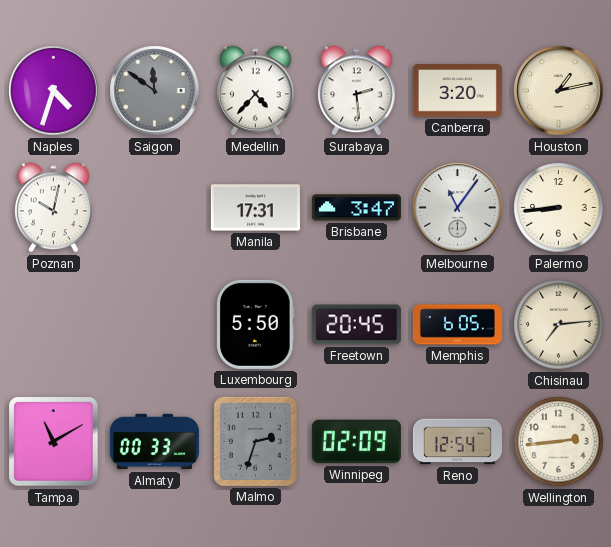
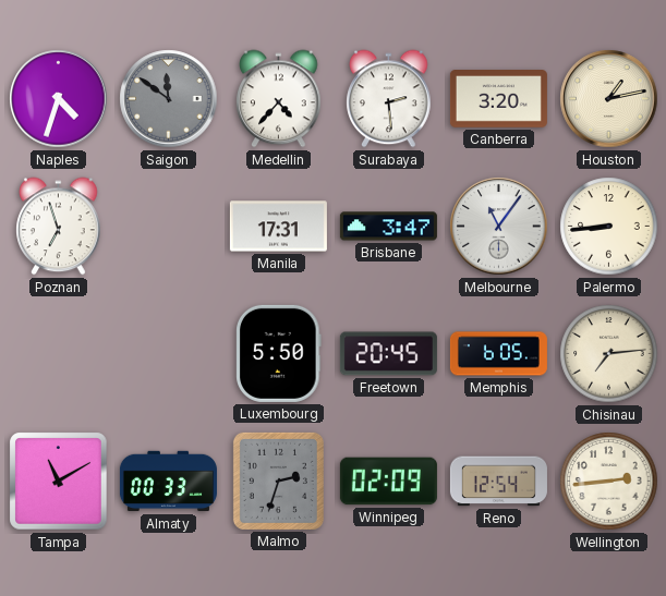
Poznan: 10:02 -> 6:57 (59, 227)
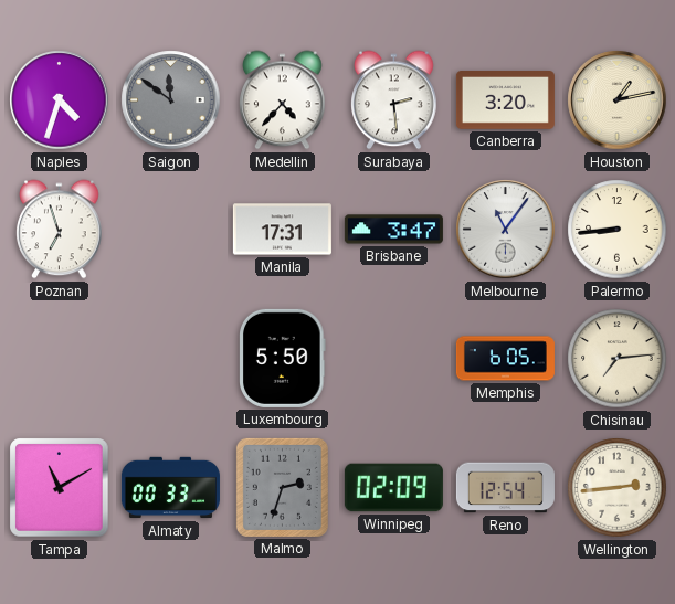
Freetown: 20:45 -> none (388, 354)
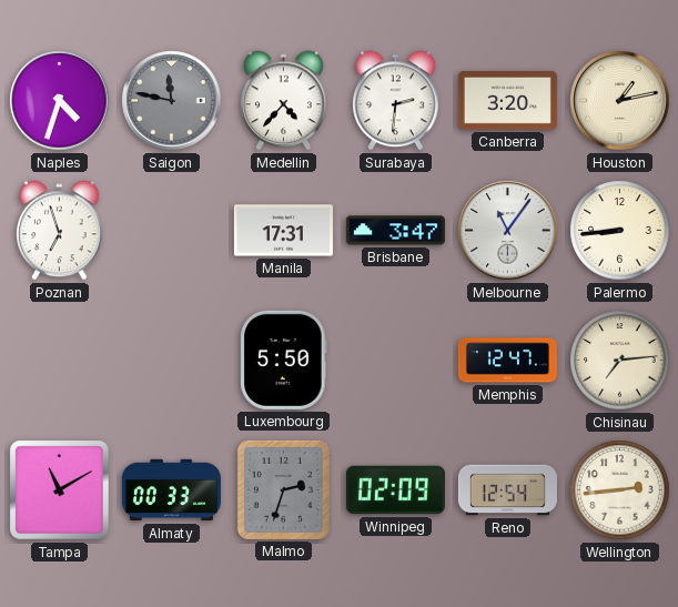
Saigon: 11:51 -> 11:47 (172, 101)
Surabaya: 2:29 -> 2:31 (396, 101)
Memphis: 6:05 -> 12:47 (507, 361)
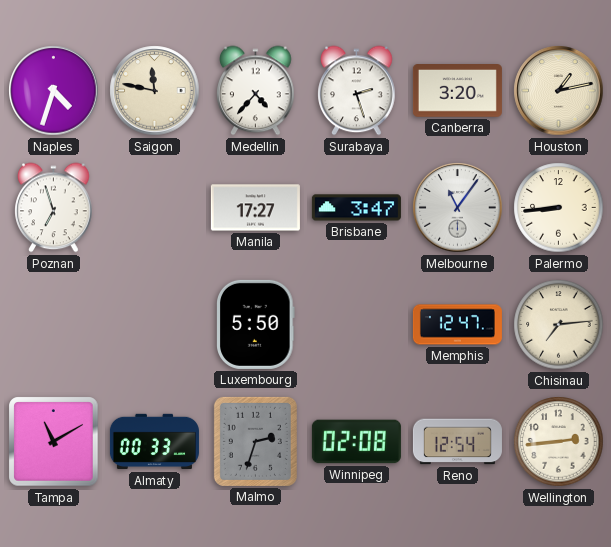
Saigon dial: grey -> cream (155, 91)
Surabaya: 2:31 -> 2:27 (357, 91)
Manila: 17:31 -> 17:27 (255, 208)
Winnipeg: 02:09 -> 02:08 (356, 442)
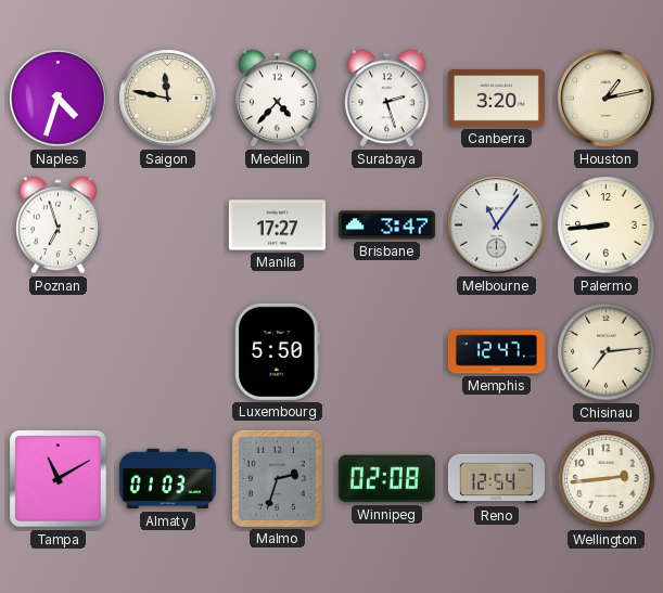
Almaty: 00:33 -> 01:03 (167, 479)
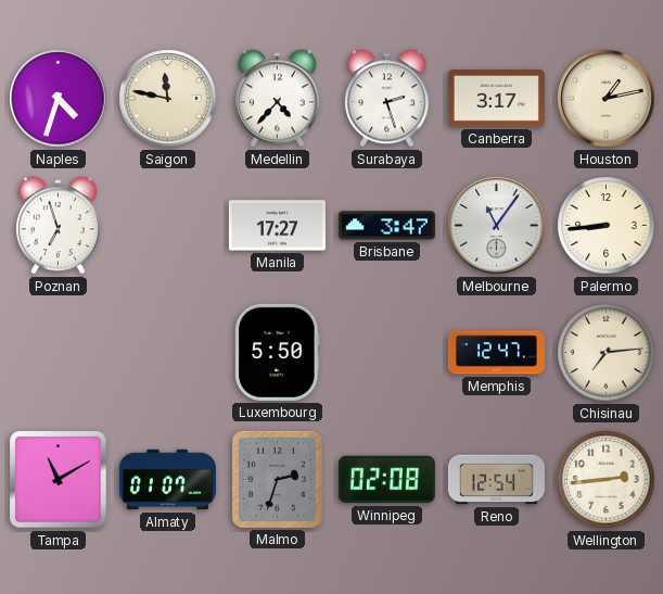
Canberra: 3:20 -> 3:17 (496, 99)
Almaty: 01:03 -> 01:07 (167, 480)
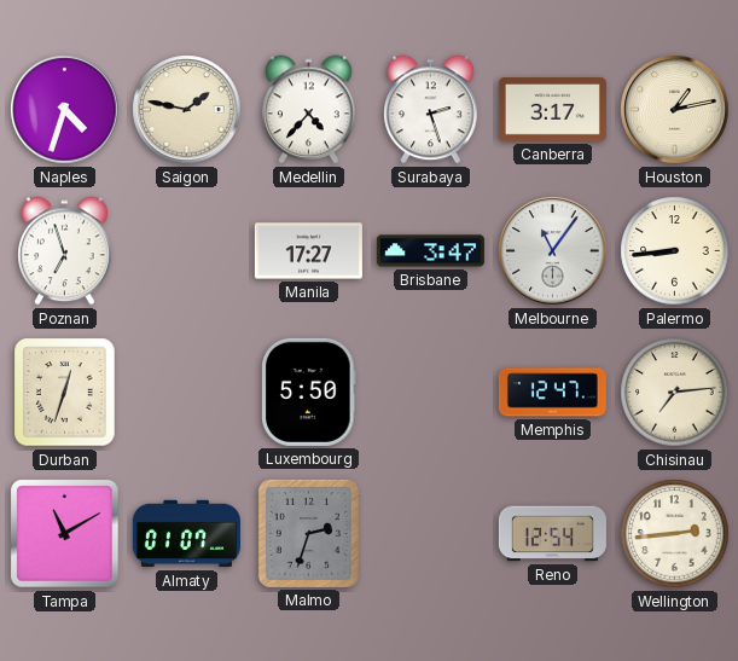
Saigon: 11:47 -> 1:47 (187, 110)
Durban: none -> 12:33 (65, 393)
Winnipeg: 02:08 -> none (386, 480)
